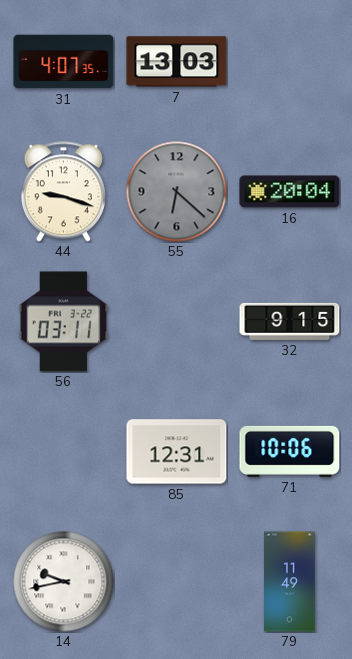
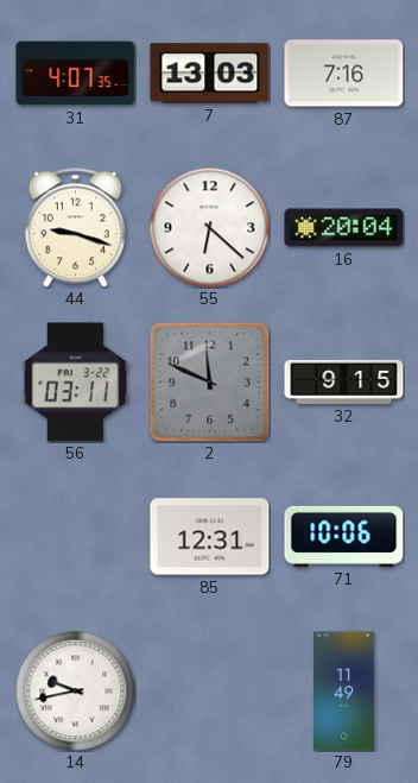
87: none -> 7:16 (344, 74)
55 dial: grey -> white (210, 228)
2: none -> 11:49 (210, 383)
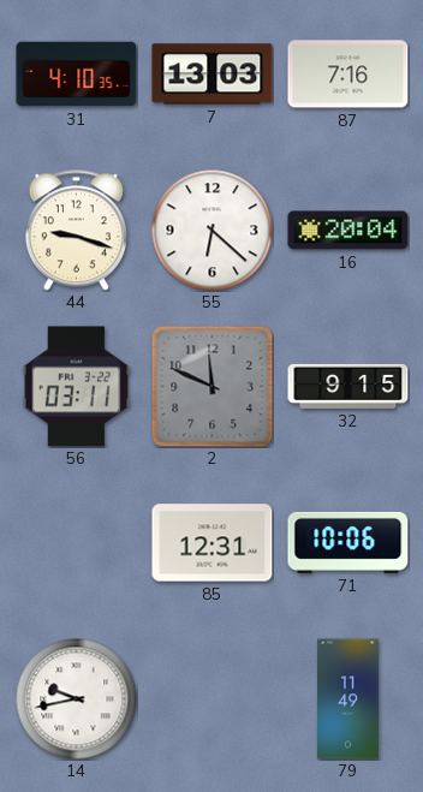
31: 4:07 -> 4:10 (77, 75)
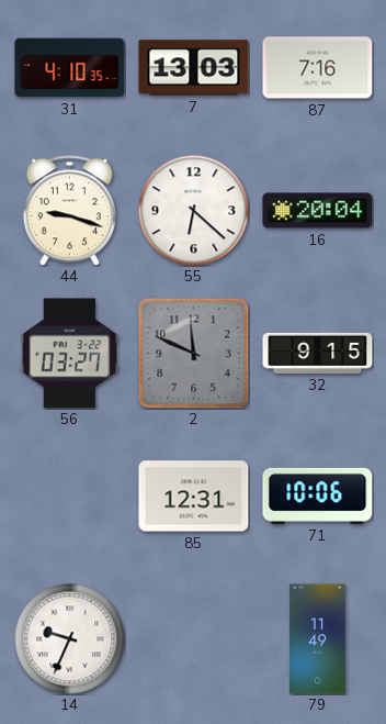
56: 03:11 -> 03:27 (70, 354)
14: 9:43 -> 9:34 (70, 639)
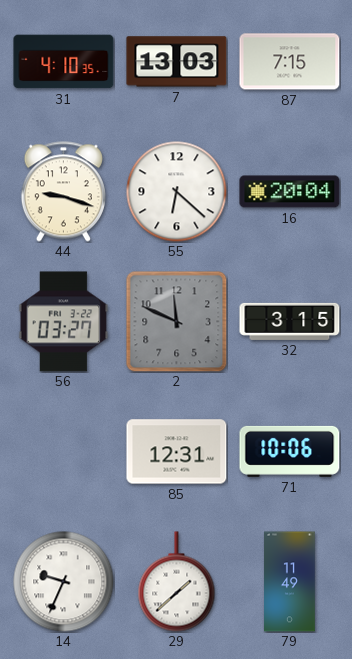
87: 7:16 -> 7:15 (290, 62)
32: 9:15 -> 3:15 (290, 321)
29: none -> 1:38 (177, 582)
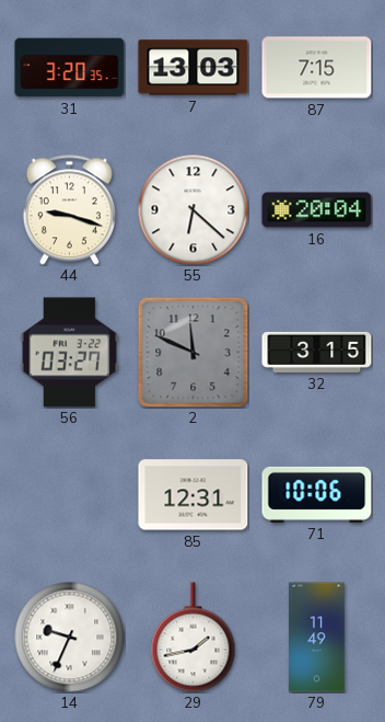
31: 4:10 -> 3:20 (70, 68)
29: 1:38 -> 1:43 (194, 638)
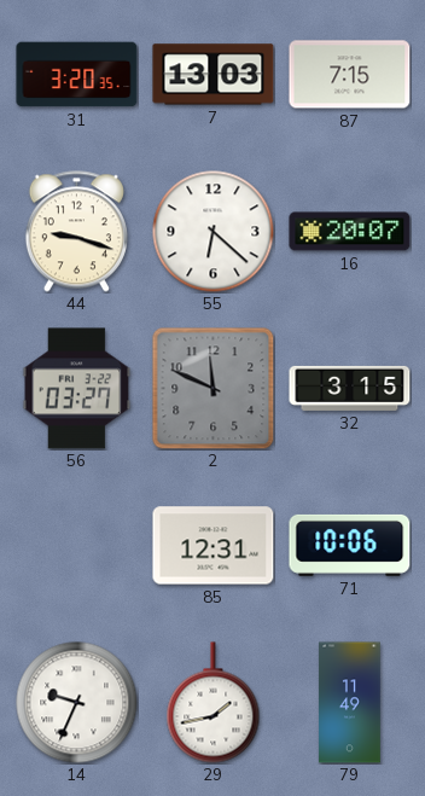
16: 20:04 -> 20:07 (350, 232)
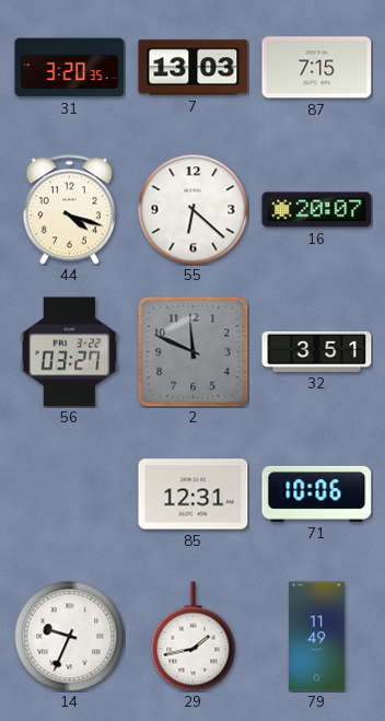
44: 9:18 -> 4:18 (69, 210)
32: 3:15 -> 3:51 (317, 351)
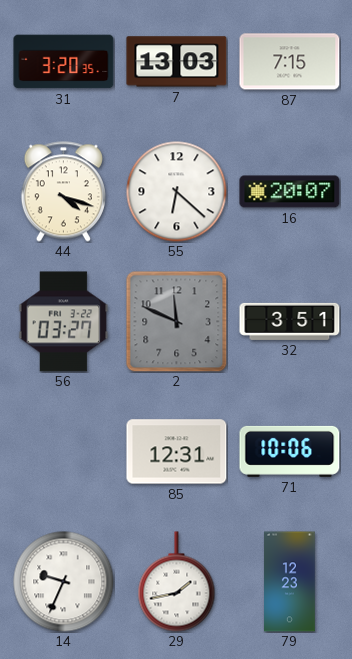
79: 11:49 -> 12:23 (290, 582)
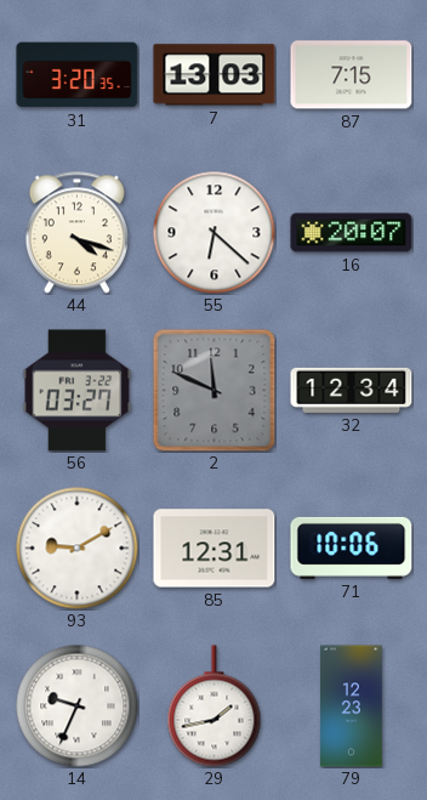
32: 3:51 -> 12:34 (352, 390)
93: none -> 9:10 (78, 549)
